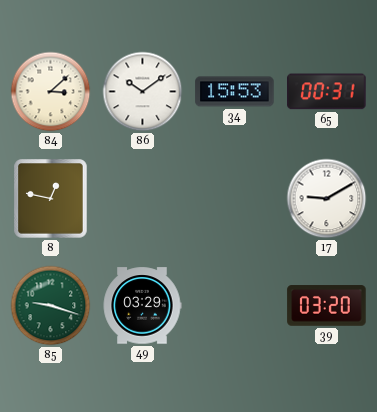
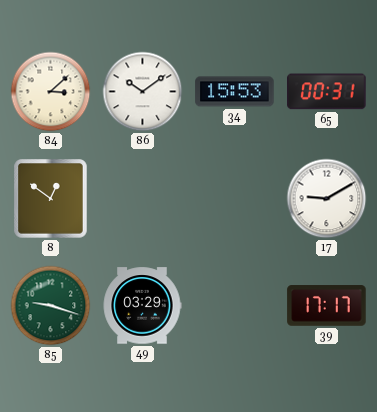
8: 12:47 -> 12:51 (51, 199)
39: 03:20 -> 17:17 (327, 306)
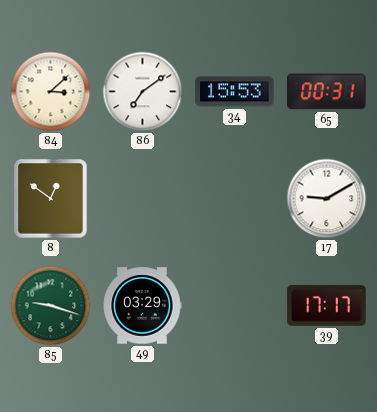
86: 10:09 -> 7:09 (143, 92)
